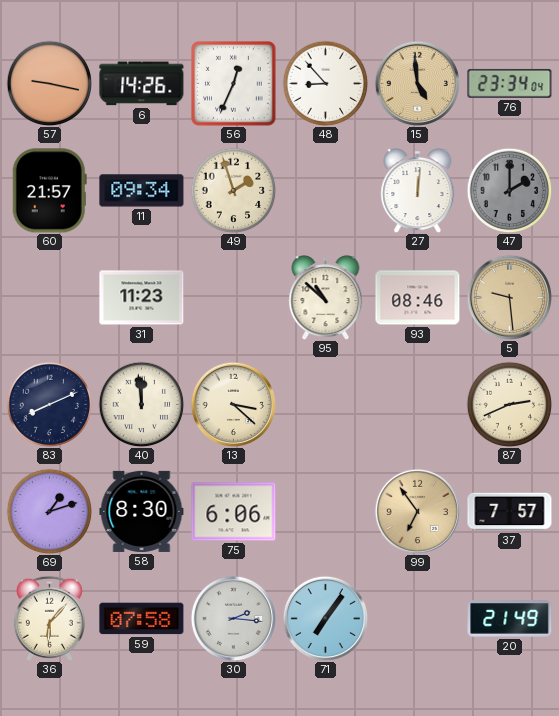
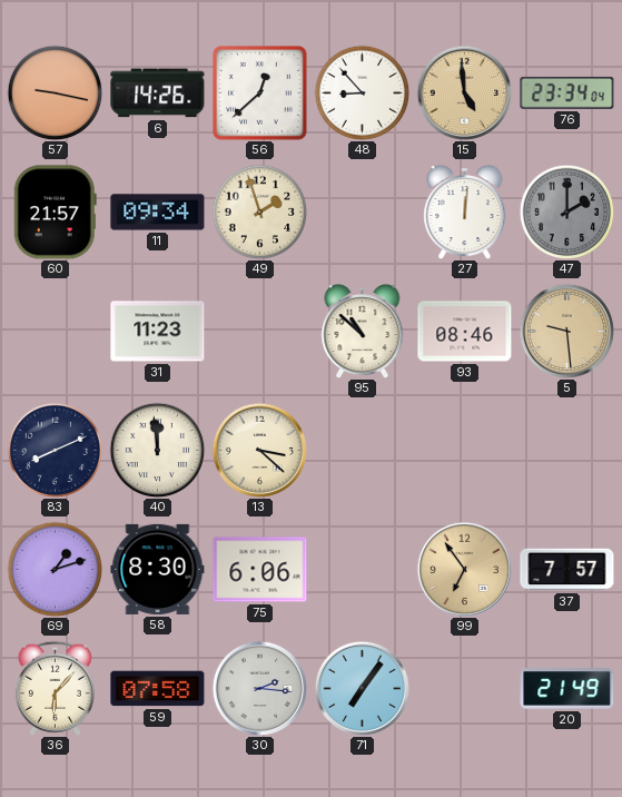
56: 12:34 -> 12:38 (260, 94)
87: 2:41 -> none (509, 404)
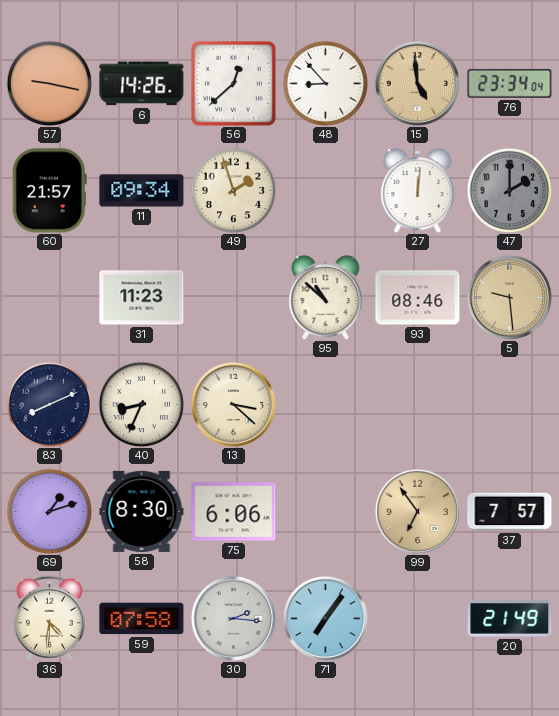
40: 11:59 -> 8:34 (141, 404)
36: 6:07 -> 4:31 (49, 618)
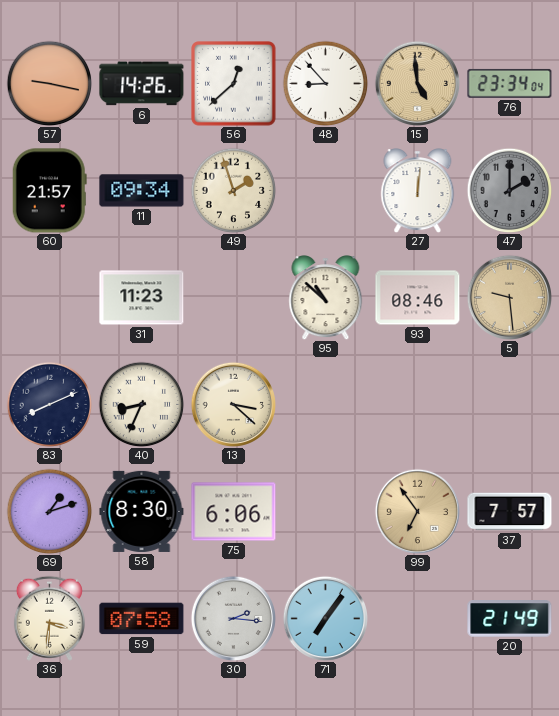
36: 4:31 -> 3:31 (49, 618)
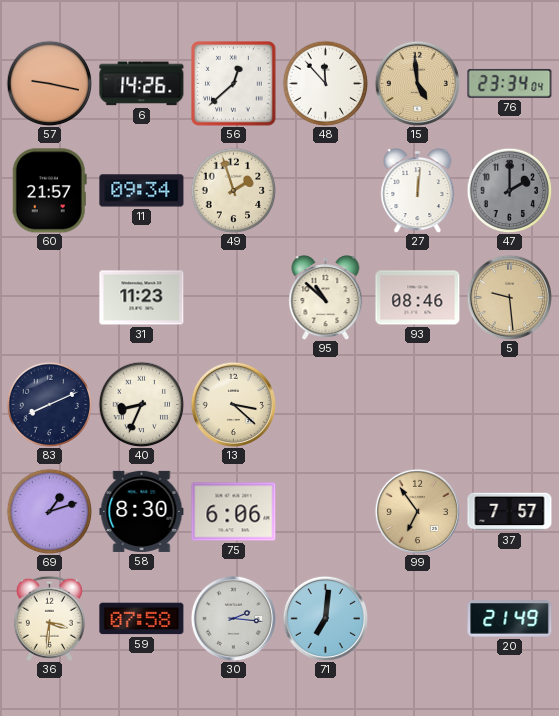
48: 8:53 -> 11:53 (325, 83)
71: 7:06 -> 7:01 (325, 618)
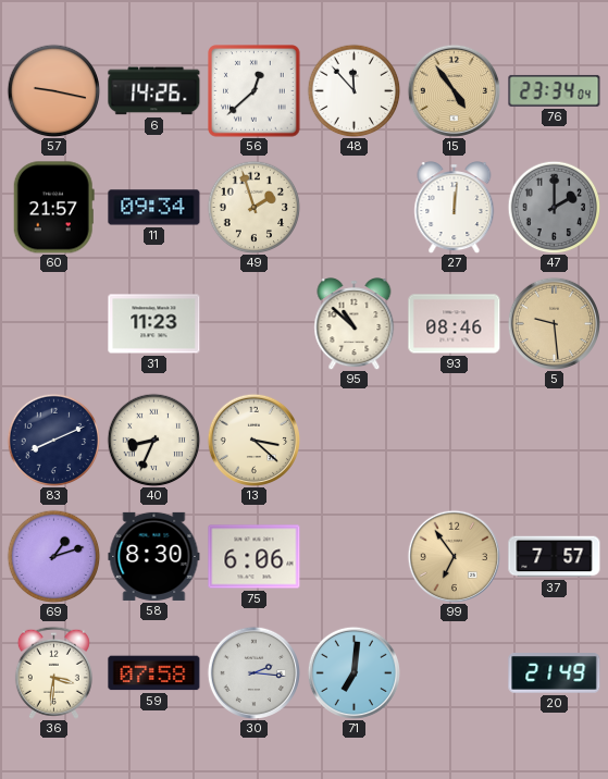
15: 4:59 -> 4:54 (454, 90)
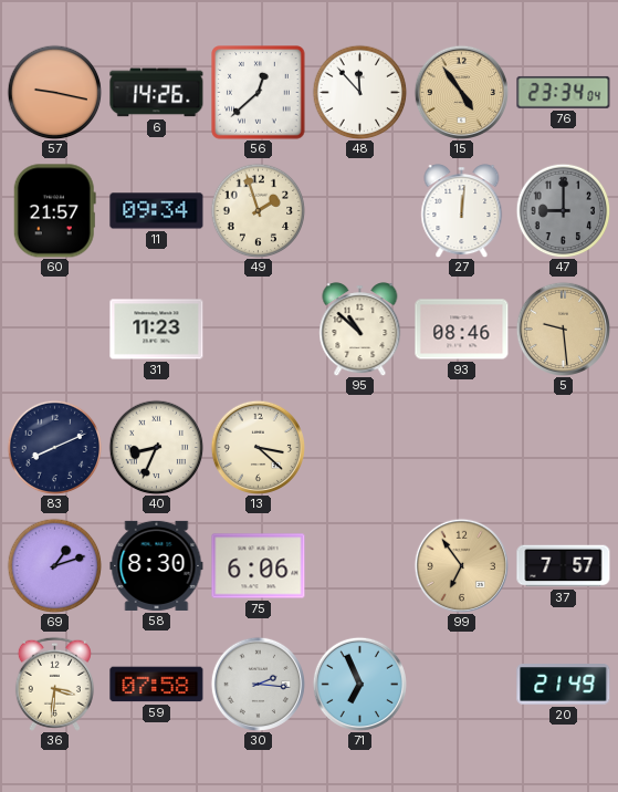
47: 2:00 -> 9:00 (563, 210)
71: 7:01 -> 6:56 (359, 684)
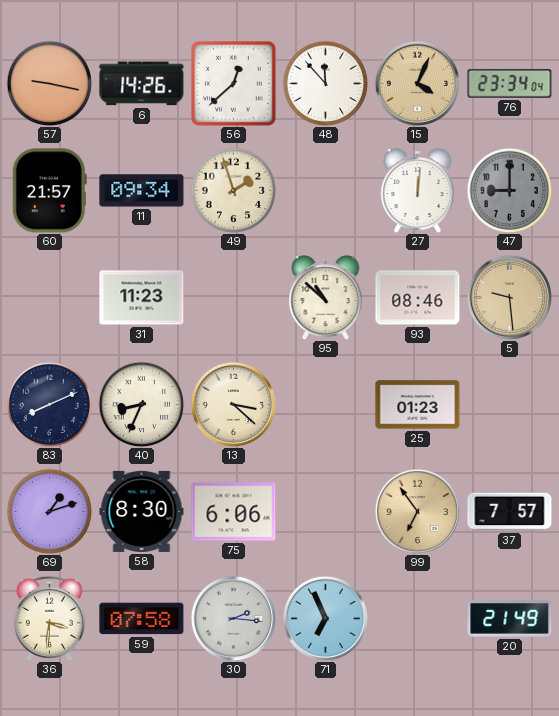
15: 4:54 -> 4:04 (417, 83)
25: none -> 01:23 (418, 405)
